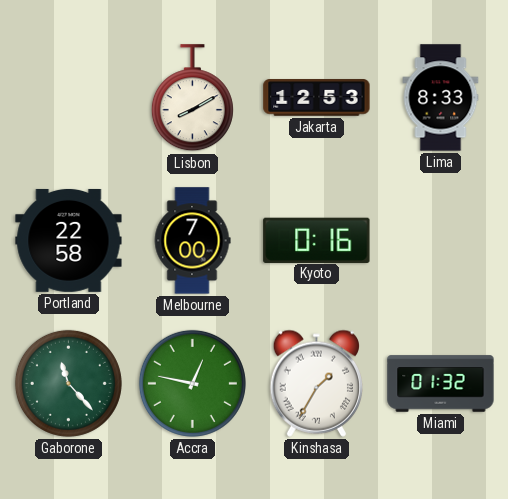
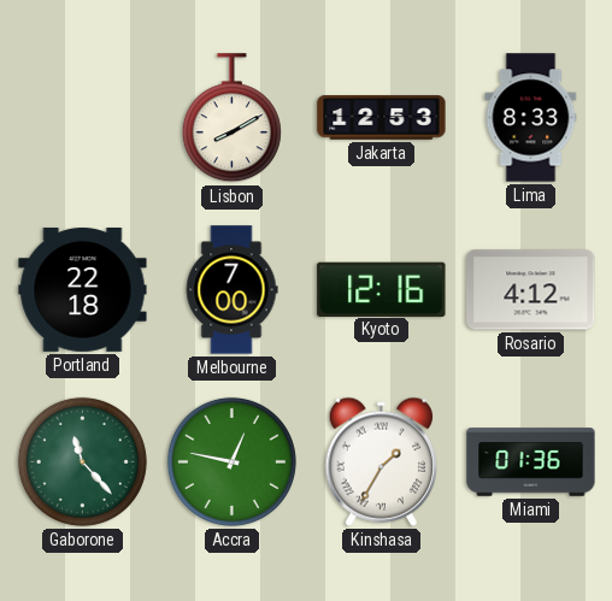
Portland: 22:58 -> 22:18 (83, 289)
Kyoto: 0:16 -> 12:16 (382, 289)
Rosario: none -> 4:12 (531, 290)
Miami: 01:32 -> 01:36 (531, 462)
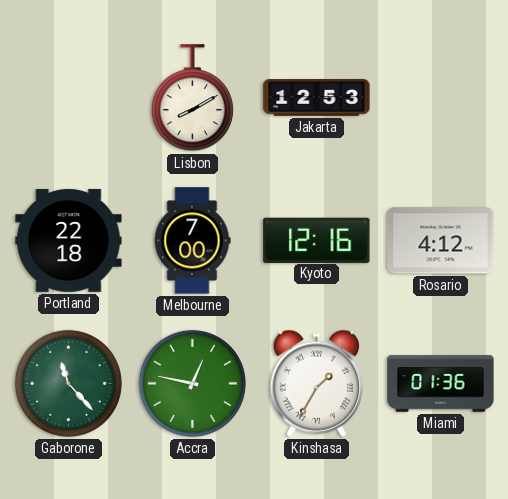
Lima: 8:33 -> none (531, 118)
